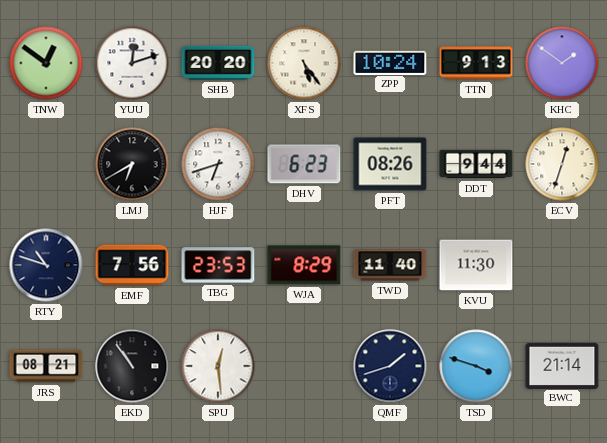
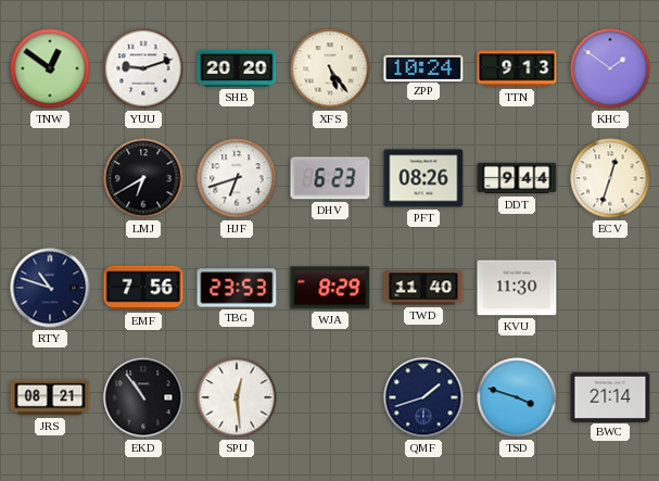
YUU: 12:12 -> 9:12 (143, 68)
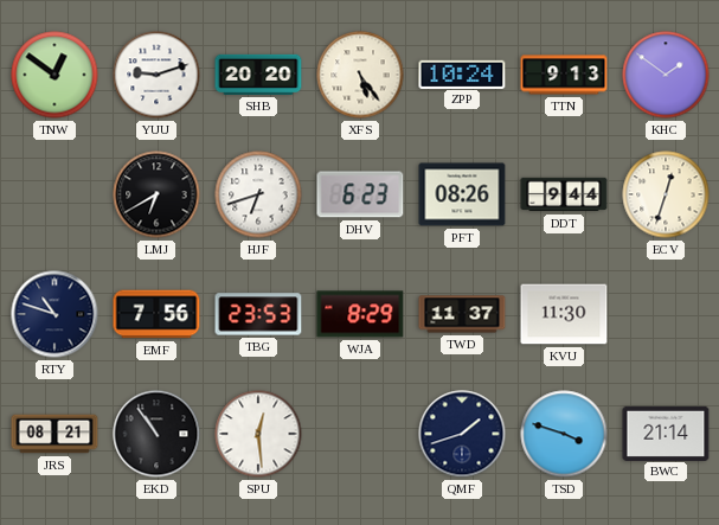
TWD: 11:40 -> 11:37 (462, 314)
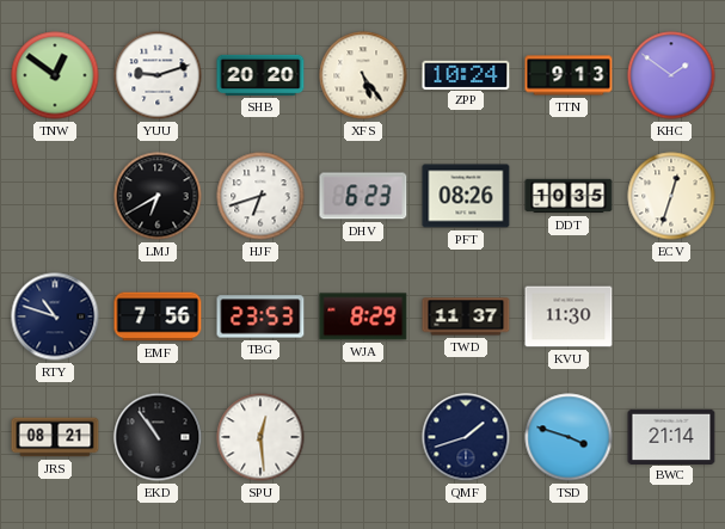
DDT: 9:44 -> 10:35 (569, 196)
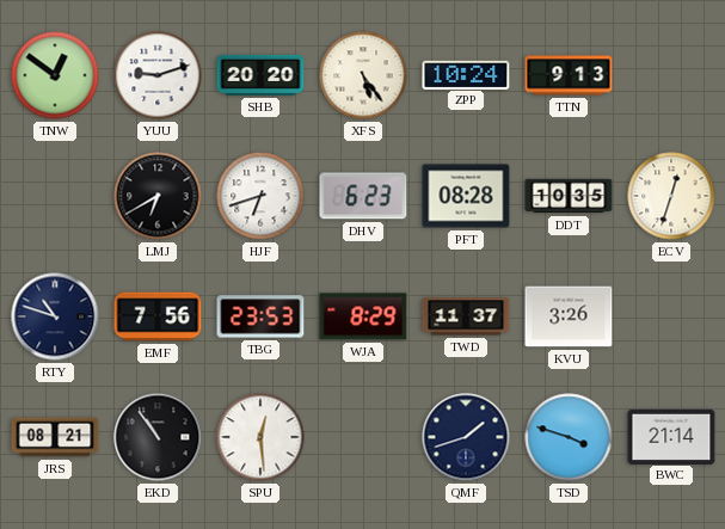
KHC: 1:51 -> none (671, 75)
PFT: 08:26 -> 08:28 (466, 196)
KVU: 11:30 -> 3:26 (569, 316)
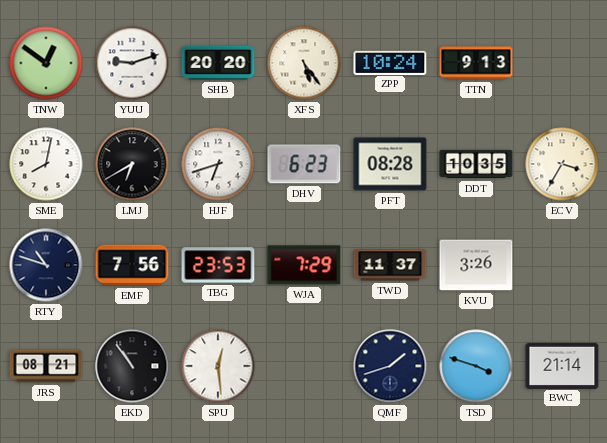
SME: none -> 8:02 (46, 164)
ECV: 12:33 -> 3:35 (562, 164)
WJA: 8:29 -> 7:29 (304, 265)
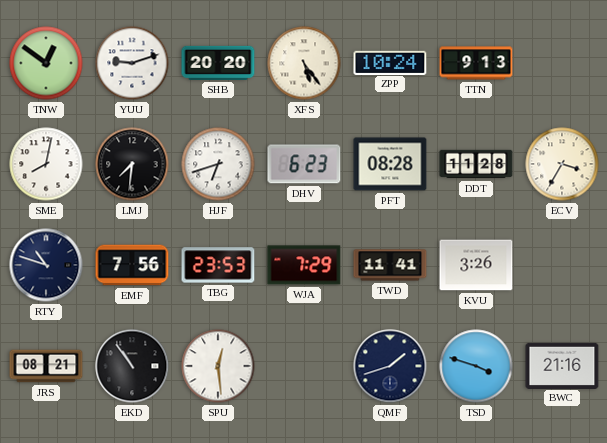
LMJ: 6:40 -> 7:31 (132, 164)
DDT: 10:35 -> 11:28 (476, 164)
TWD: 11:37 -> 11:41 (390, 265)
BWC: 21:14 -> 21:16 (562, 365)
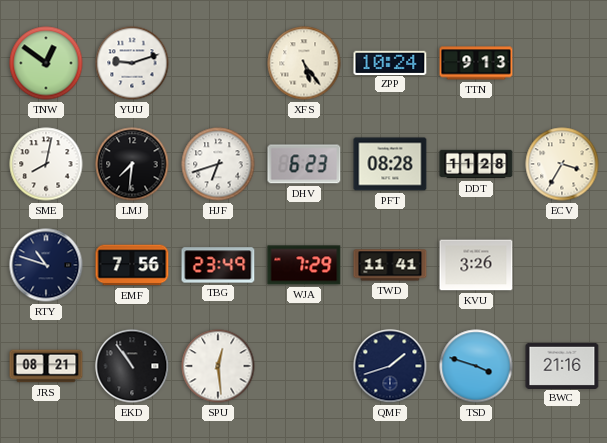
SHB: 20:20 -> none (218, 63)
TBG: 23:53 -> 23:49 (218, 265)
